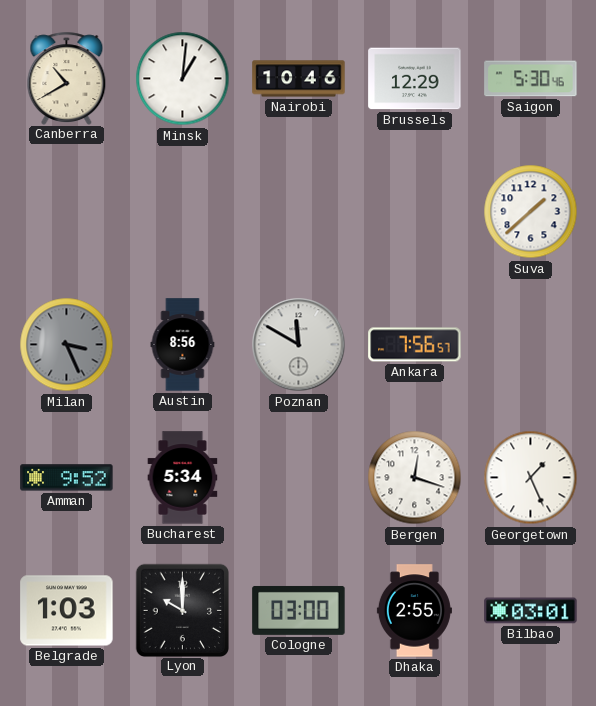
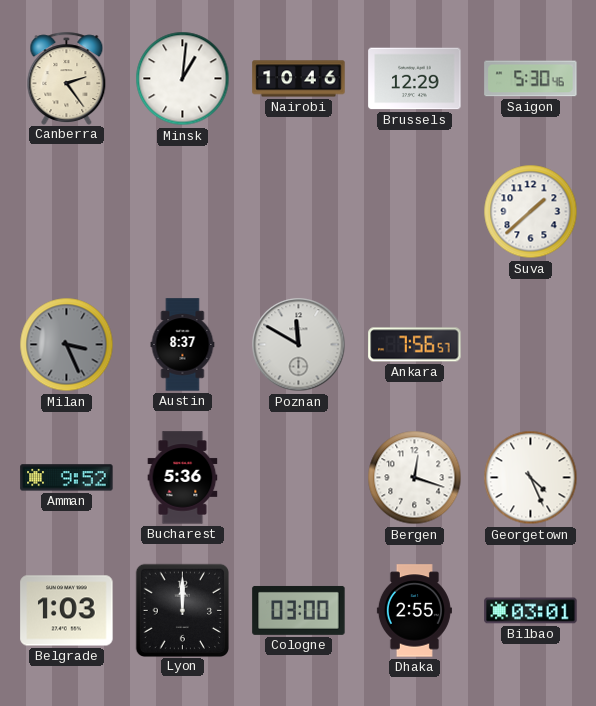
Canberra: 10:40 -> 2:24 (67, 78)
Austin: 8:56 -> 8:37 (183, 345)
Bucharest: 5:34 -> 5:36 (183, 478)
Georgetown: 1:26 -> 4:26 (531, 478)
Lyon: 10:00 -> 12:00 (182, 610)
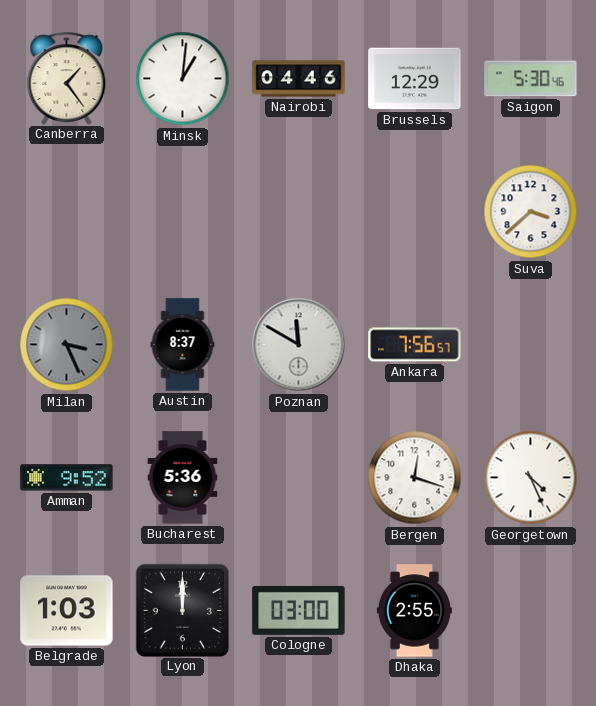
Canberra: 2:24 -> 1:24 (67, 78)
Nairobi: 10:46 -> 04:46 (299, 79)
Suva: 1:38 -> 3:38 (531, 212)
Bilbao: 03:01 -> none (531, 611)
